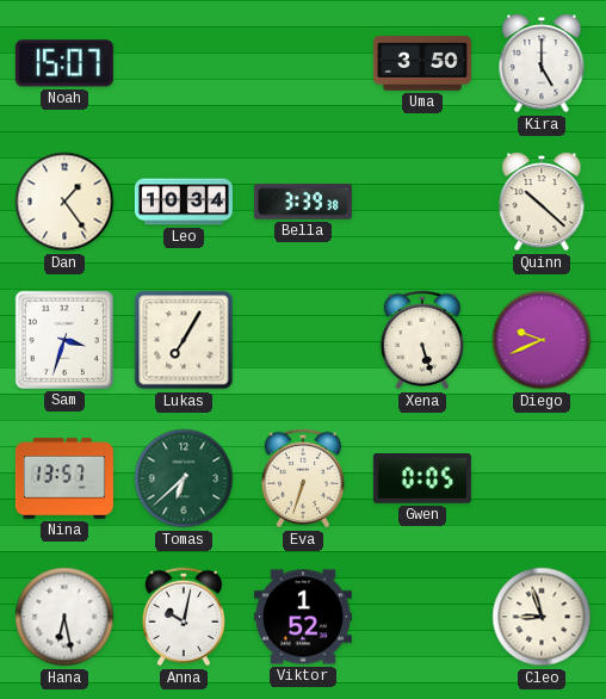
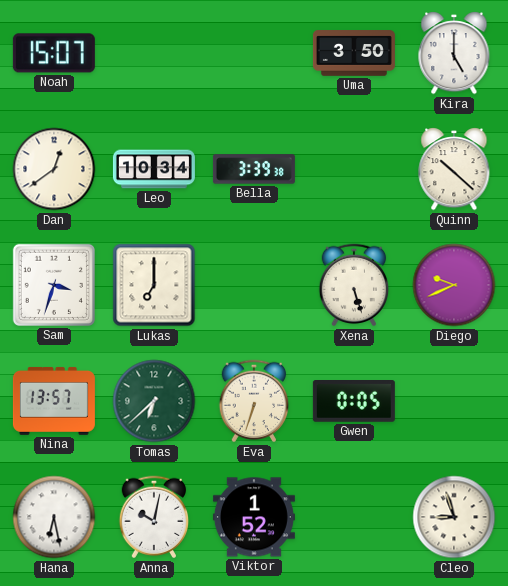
Dan: 1:24 -> 12:39 (54, 169)
Lukas: 7:05 -> 7:00 (154, 285)
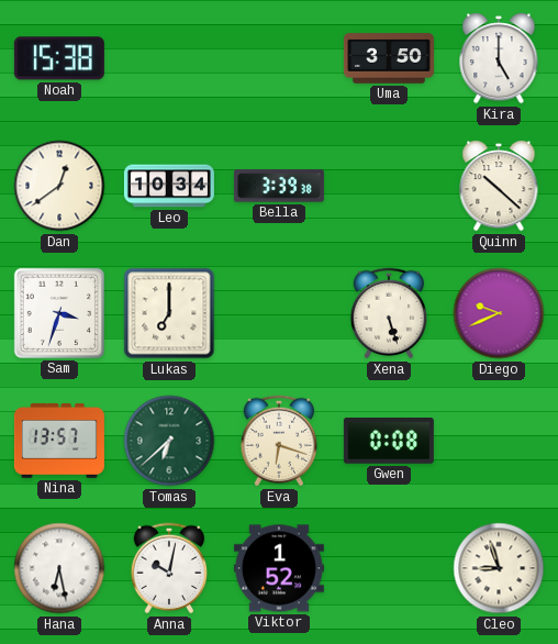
Noah: 15:07 -> 15:38 (59, 58)
Eva: 6:33 -> 6:18 (279, 441)
Gwen: 0:05 -> 0:08 (389, 442)
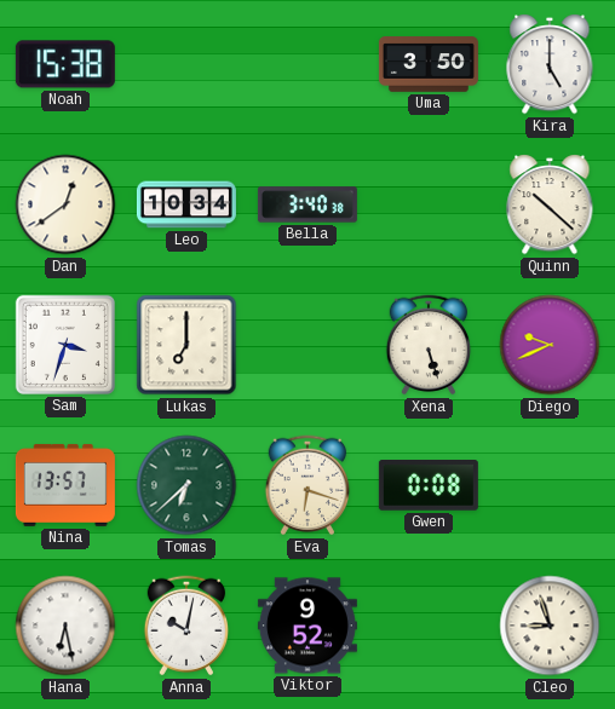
Bella: 3:39 -> 3:40 (307, 204)
Viktor: 1:52 -> 9:52 (307, 626)
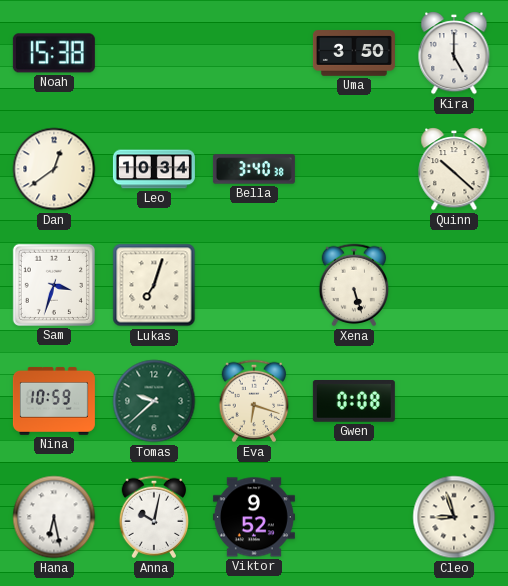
Lukas: 7:00 -> 7:03 (154, 285)
Diego: 9:41 -> none (550, 345)
Nina: 13:57 -> 10:59 (54, 401)
Tomas: 6:38 -> 9:38 (154, 401)
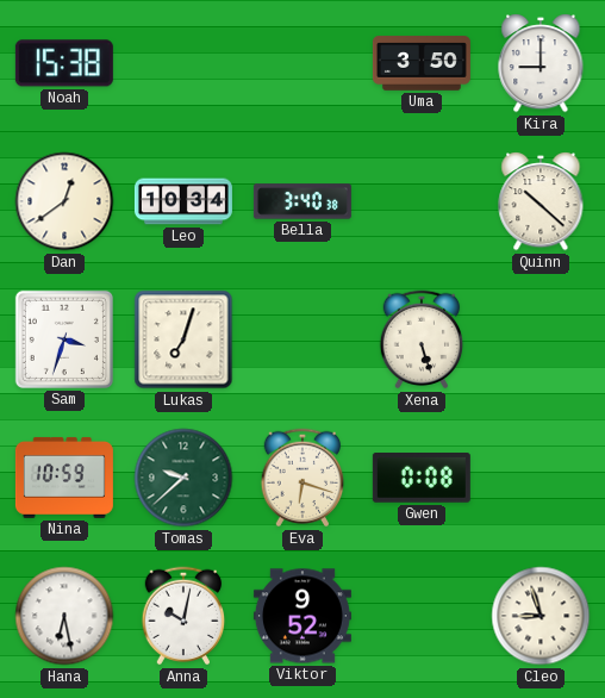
Kira: 5:00 -> 9:00 (541, 63)
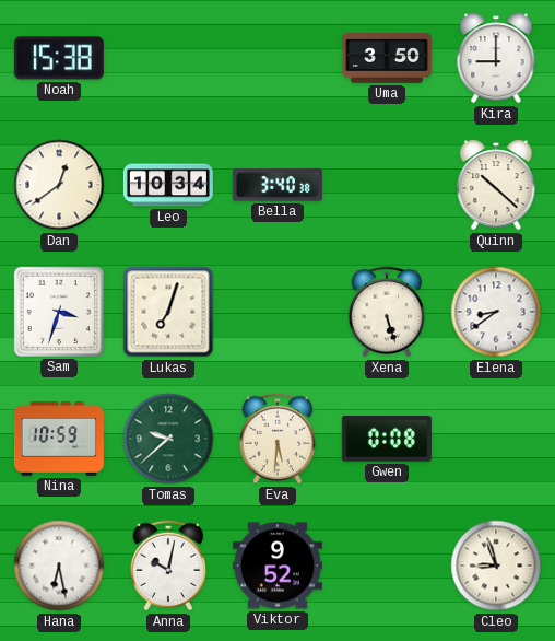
Elena: none -> 8:39 (496, 312)
Eva: 6:18 -> 5:31 (277, 439)
